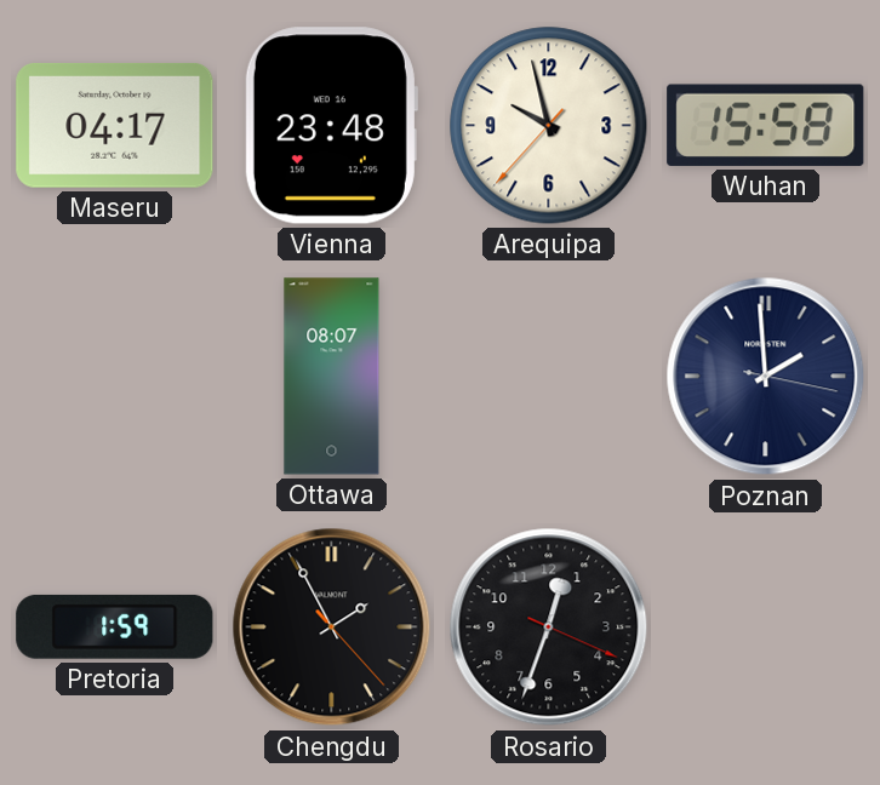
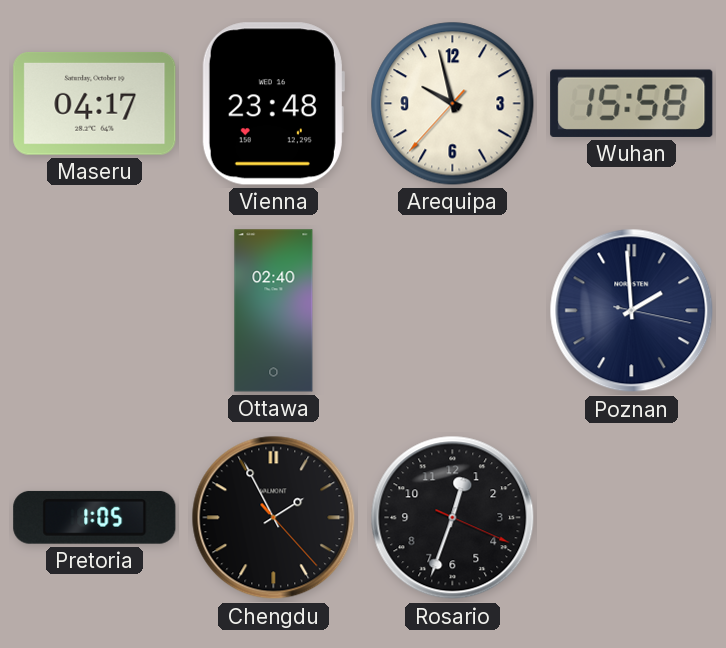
Ottawa: 08:07 -> 02:40 (274, 311)
Pretoria: 1:59 -> 1:05 (95, 517)
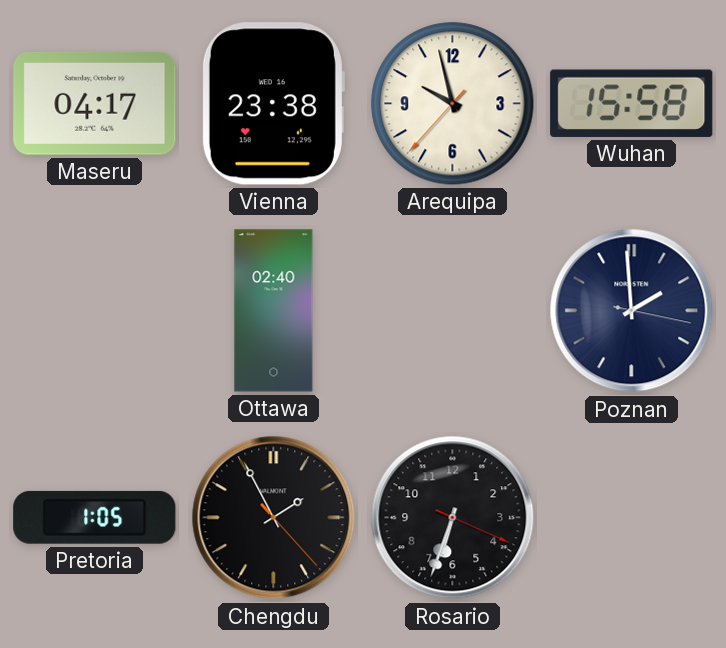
Vienna: 23:48 -> 23:38 (273, 104)
Rosario: 12:33 -> 6:33 (453, 518)
